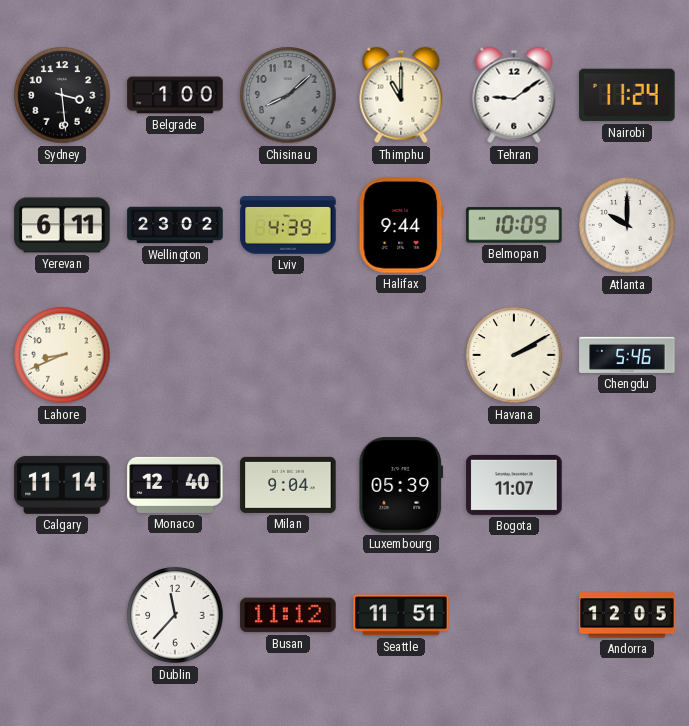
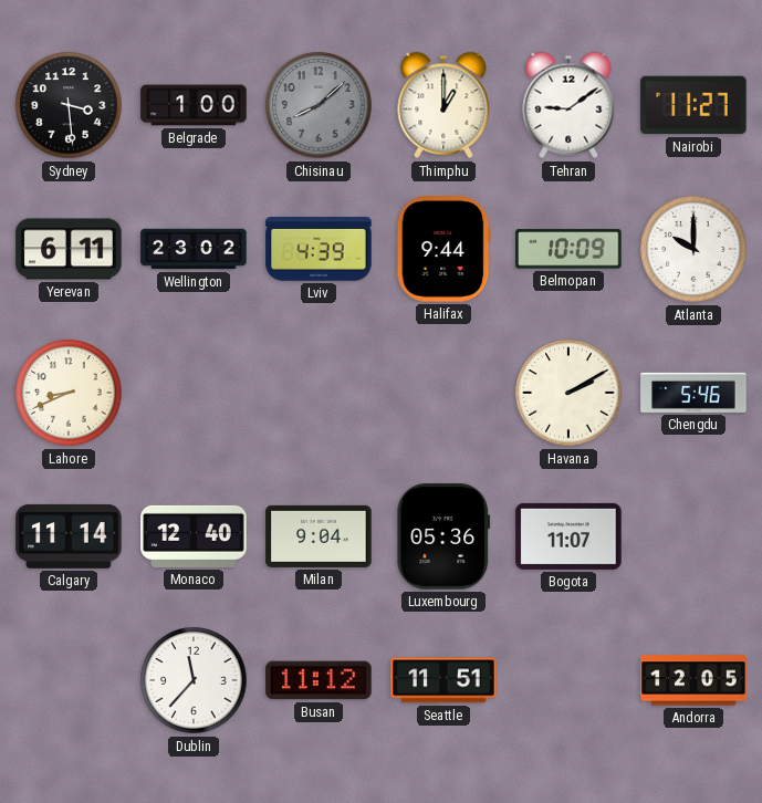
Thimphu: 11:00 -> 1:00 (443, 105)
Nairobi: 11:24 -> 11:27 (693, 105)
Luxembourg: 05:39 -> 05:36 (443, 536)
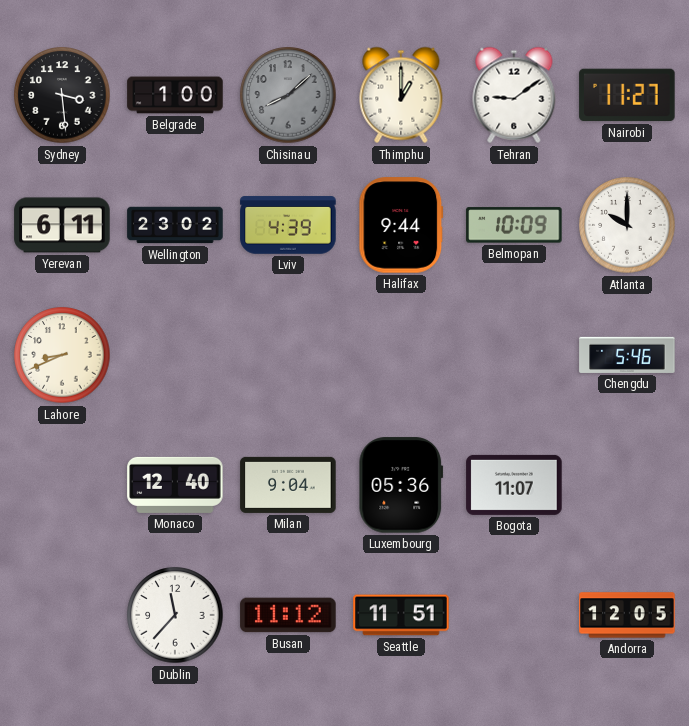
Havana: 2:10 -> none (568, 393)
Calgary: 11:14 -> none (69, 536)
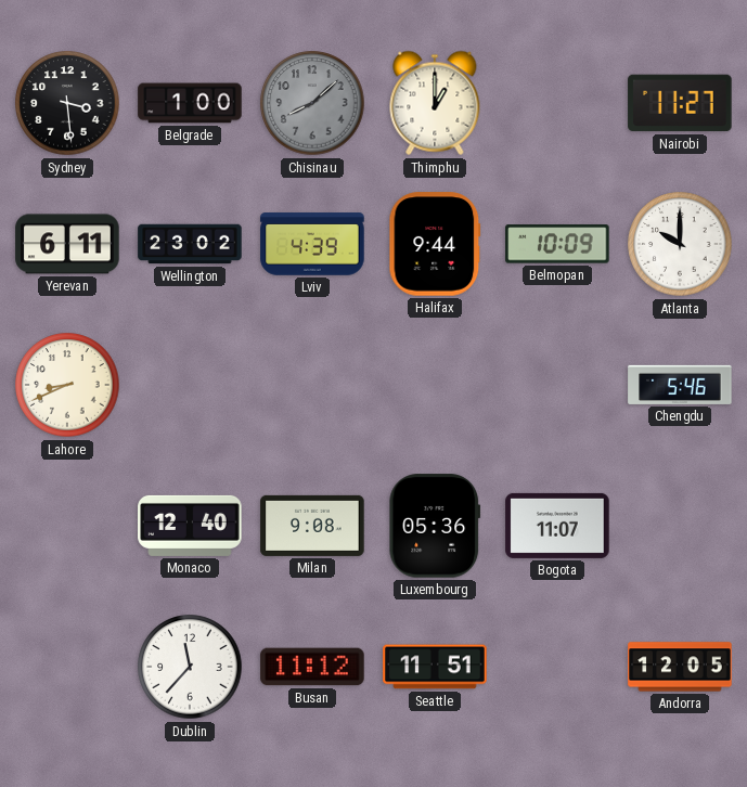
Tehran: 9:09 -> none (514, 95)
Milan: 9:04 -> 9:08 (312, 526)
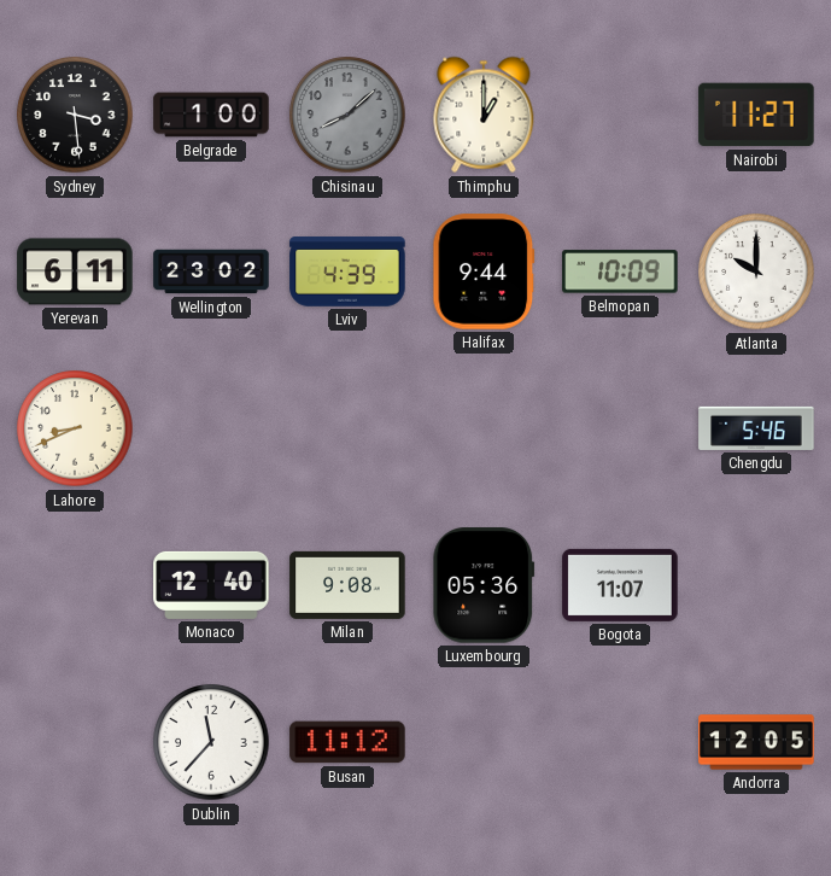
Seattle: 11:51 -> none (435, 667)
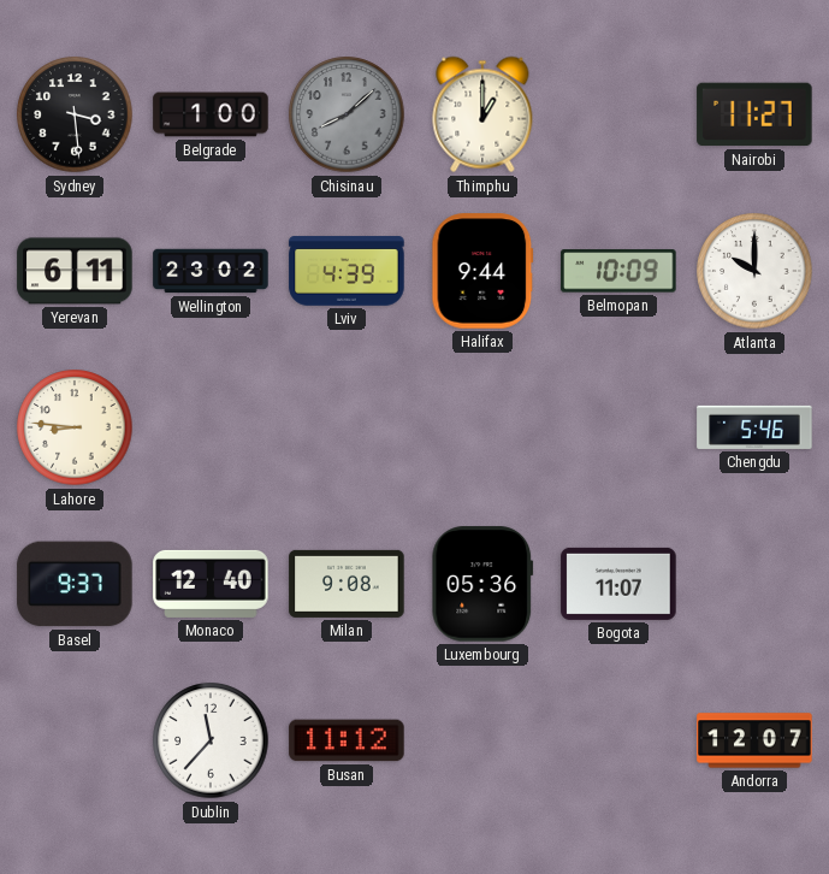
Lahore: 8:41 -> 8:46 (75, 427)
Basel: none -> 9:37 (75, 584)
Andorra: 12:05 -> 12:07 (754, 740)
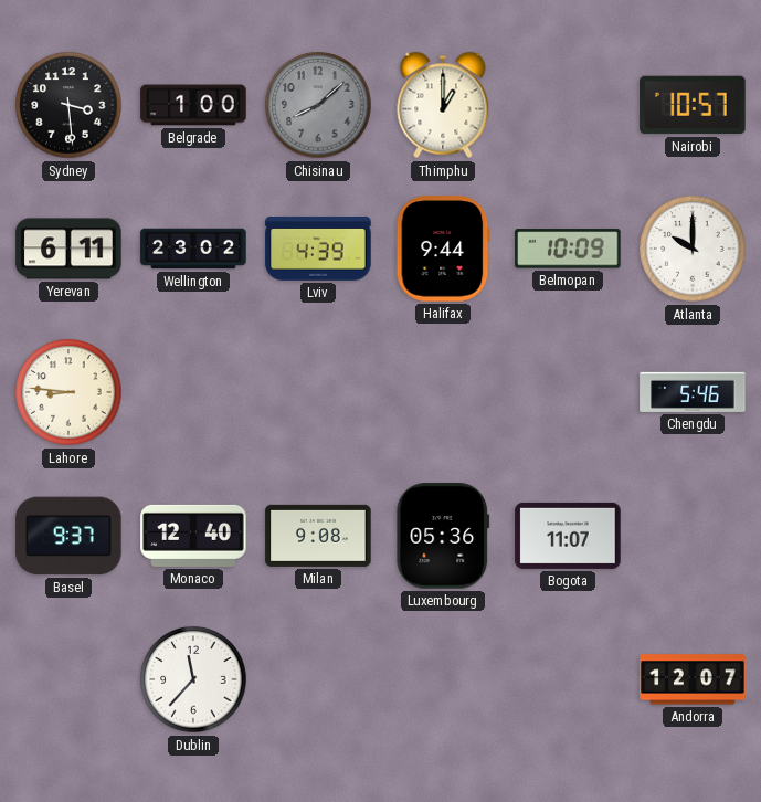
Nairobi: 11:27 -> 10:57 (693, 105)
Busan: 11:12 -> none (347, 740)
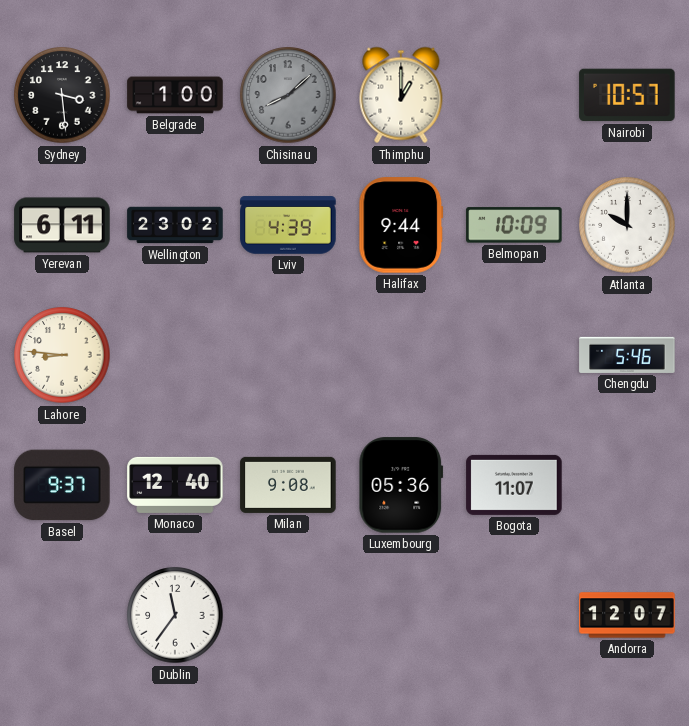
Dublin: 11:37 -> 11:36 (175, 615)
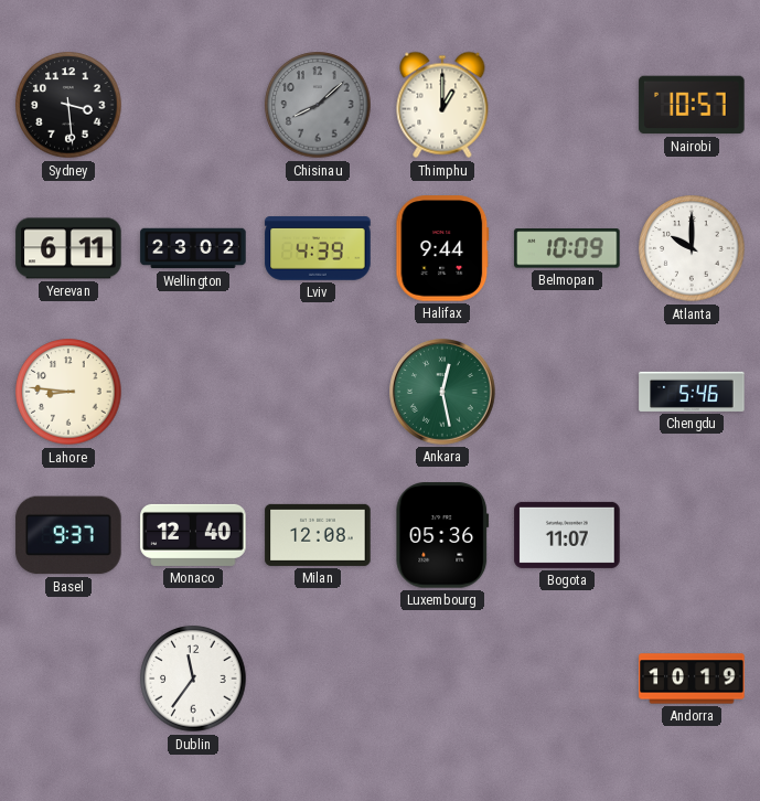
Belgrade: 1:00 -> none (175, 95)
Ankara: none -> 12:28 (442, 392)
Milan: 9:08 -> 12:08 (318, 535)
Andorra: 12:07 -> 10:19 (692, 679)
